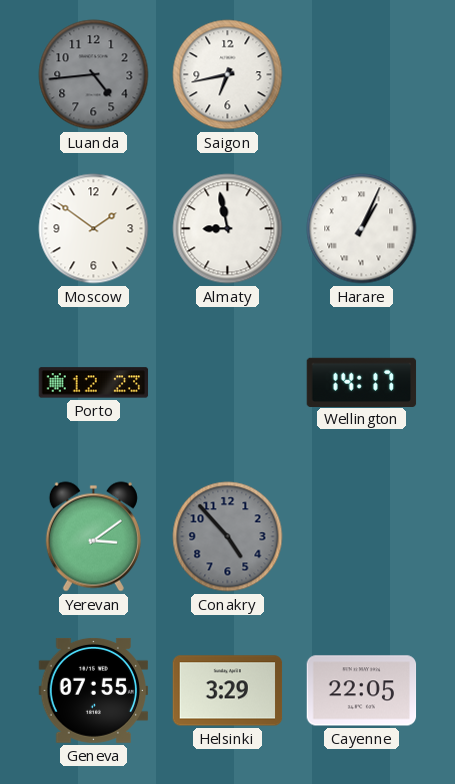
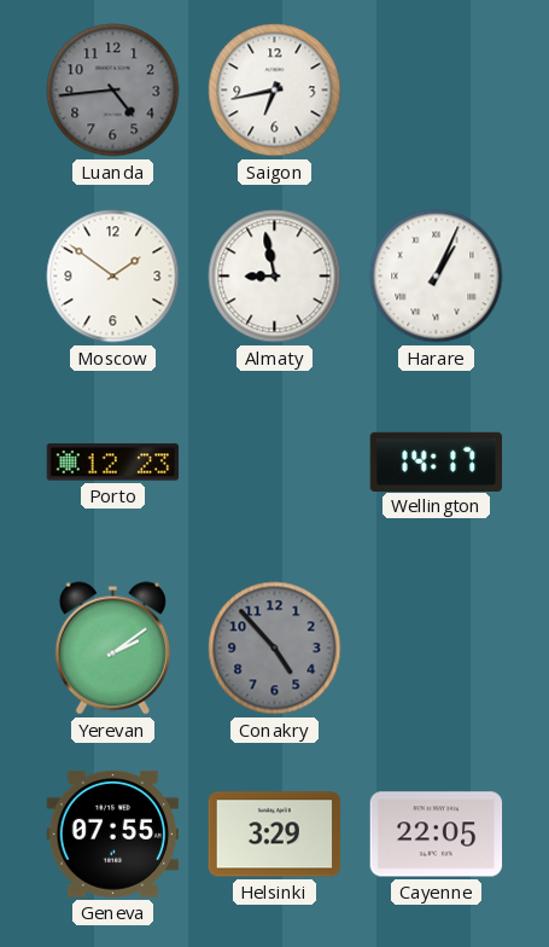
Yerevan: 3:09 -> 2:09 (112, 649)
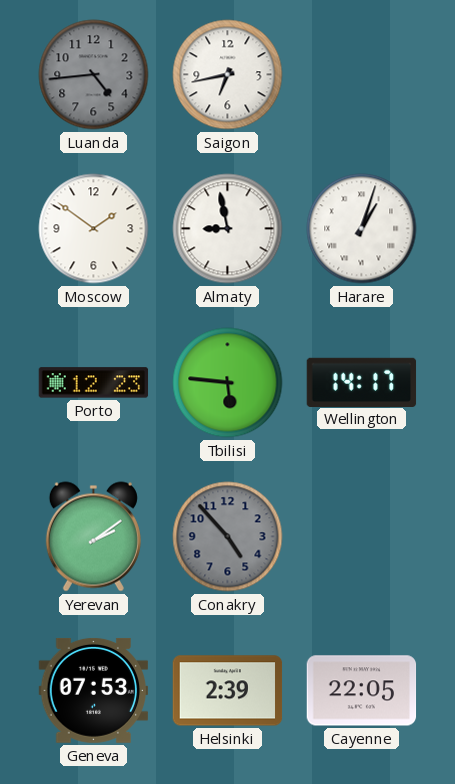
Harare: 1:04 -> 1:03 (362, 229)
Tbilisi: none -> 5:46 (228, 383)
Geneva: 07:55 -> 07:53 (94, 690)
Helsinki: 3:29 -> 2:39 (228, 691)
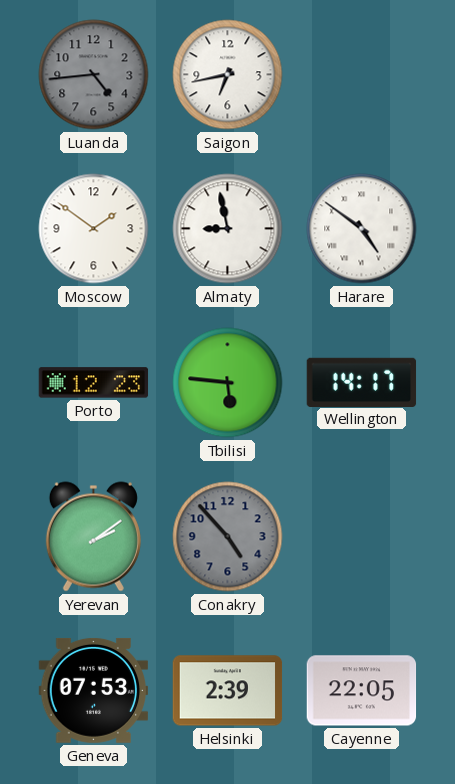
Harare: 1:03 -> 4:51 (362, 229)
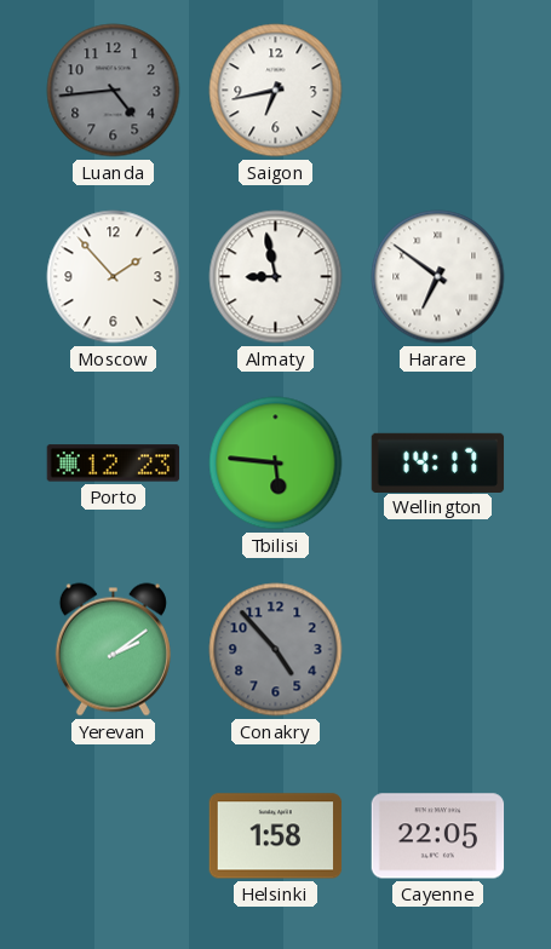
Moscow: 1:51 -> 1:53 (114, 277)
Harare: 4:51 -> 6:51 (438, 277)
Geneva: 07:53 -> none (94, 690)
Helsinki: 2:39 -> 1:58 (276, 836)
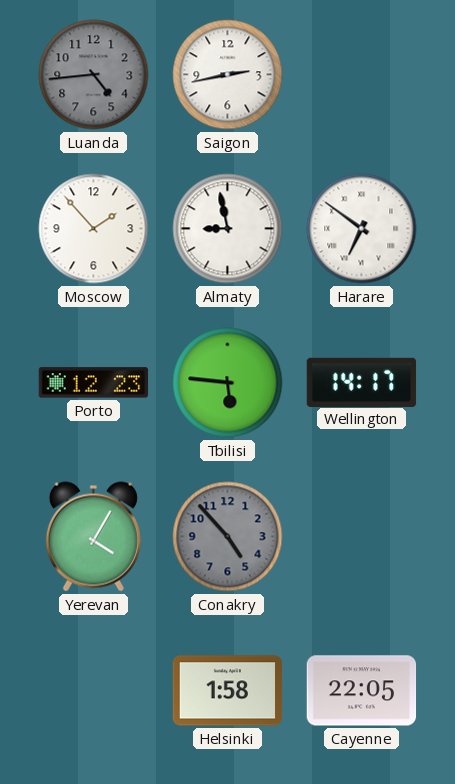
Saigon: 6:43 -> 2:43 (228, 75)
Yerevan: 2:09 -> 4:05 (93, 537)
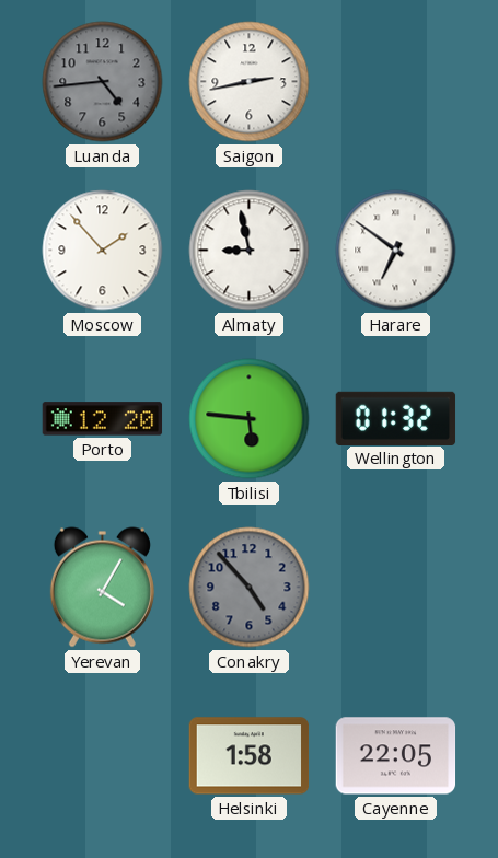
Porto: 12:23 -> 12:20 (103, 419)
Wellington: 14:17 -> 01:32 (396, 418)
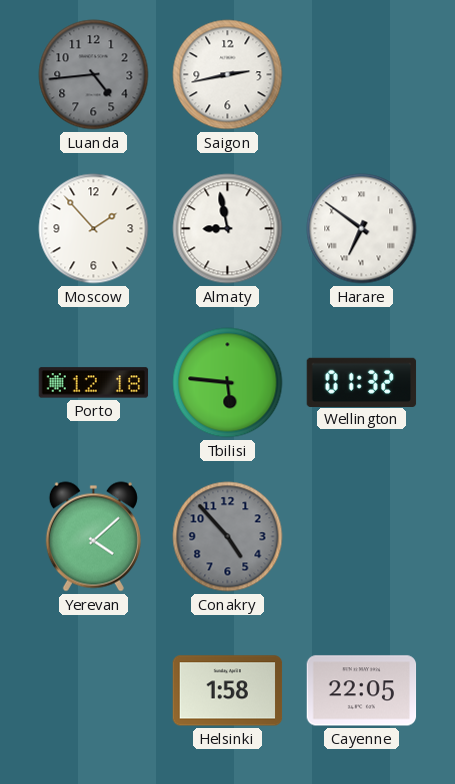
Porto: 12:20 -> 12:18 (94, 383)
Yerevan: 4:05 -> 4:08 (93, 537)
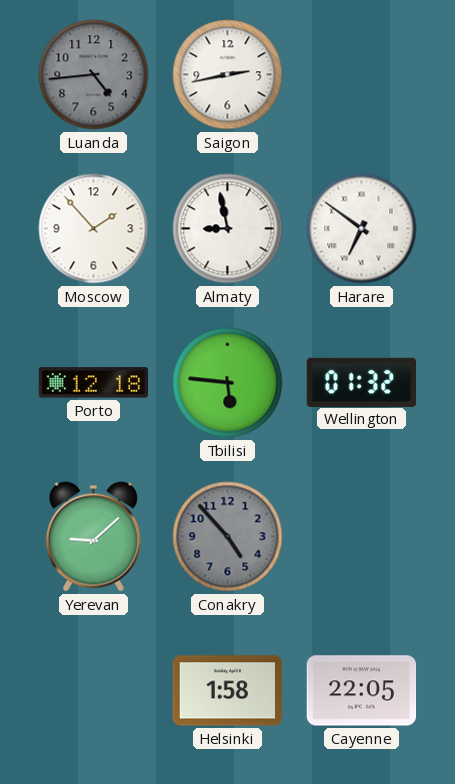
Yerevan: 4:08 -> 9:08 (93, 537)
